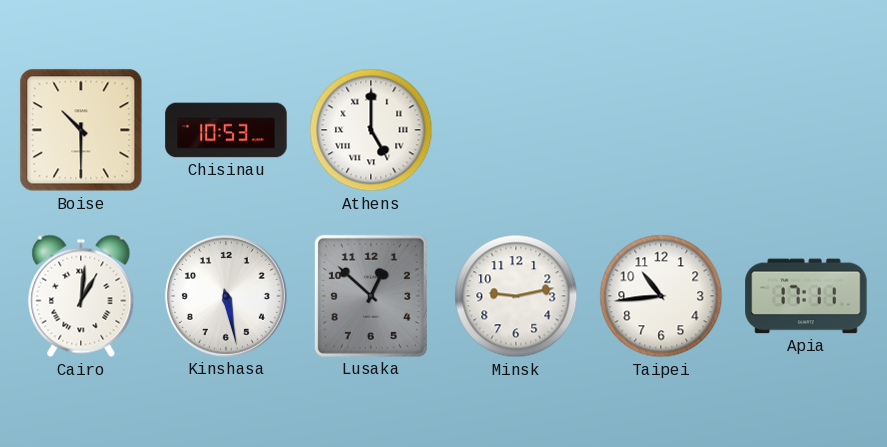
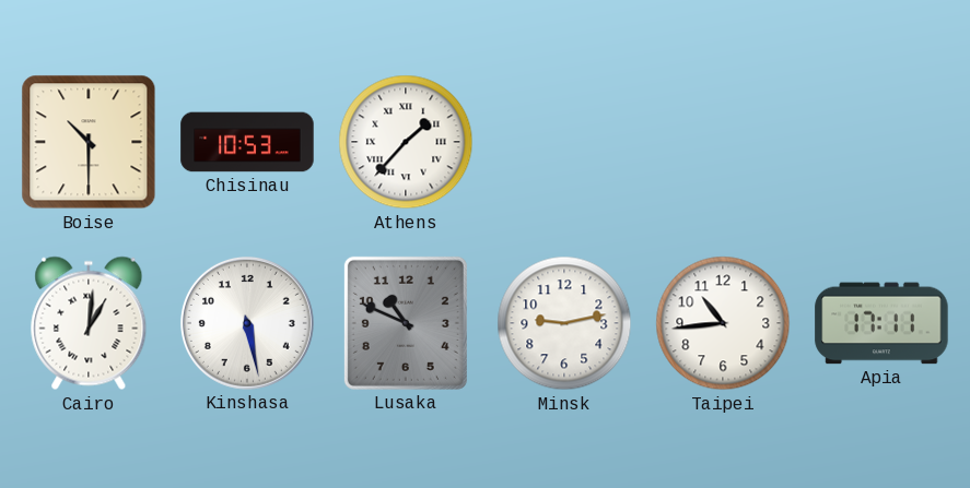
Athens: 5:00 -> 1:37 (406, 142)
Lusaka: 12:52 -> 10:49 (406, 323)
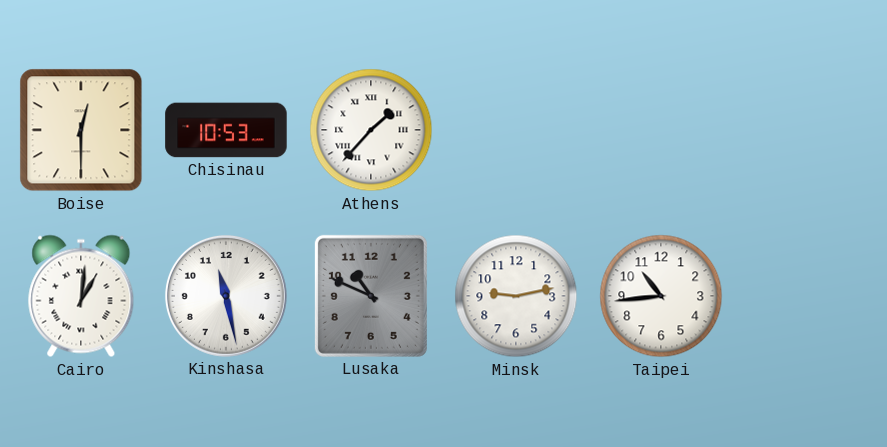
Boise: 10:30 -> 12:30 (81, 130)
Kinshasa: 5:28 -> 11:28 (226, 296)
Apia: 17:11 -> none (881, 323)
